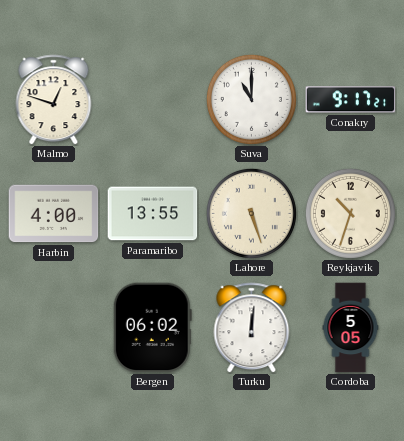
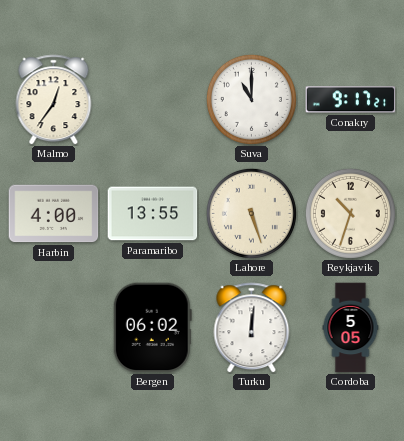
Malmo: 12:48 -> 12:36 (54, 100)
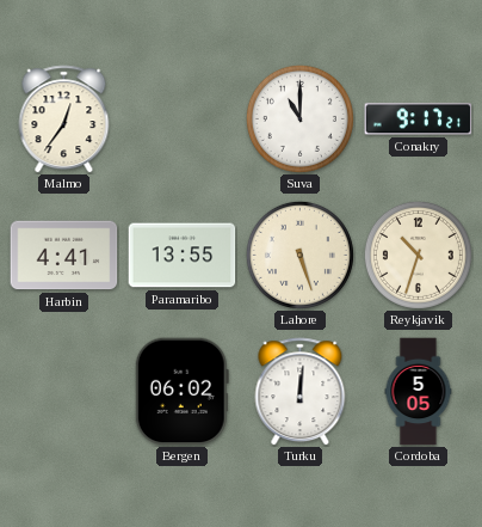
Harbin: 4:00 -> 4:41 (64, 256)
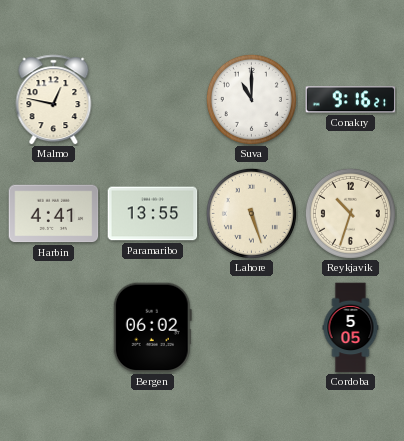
Malmo: 12:36 -> 12:47 (54, 100)
Conakry: 9:17 -> 9:16 (351, 100)
Turku: 12:01 -> none (301, 392)
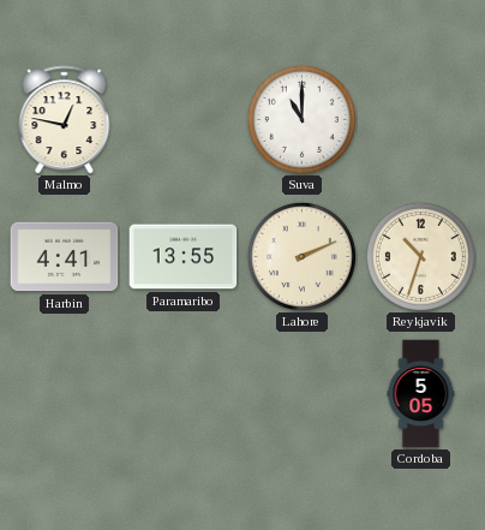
Conakry: 9:16 -> none (351, 100)
Lahore: 5:27 -> 2:11 (301, 256)
Bergen: 06:02 -> none (152, 328)
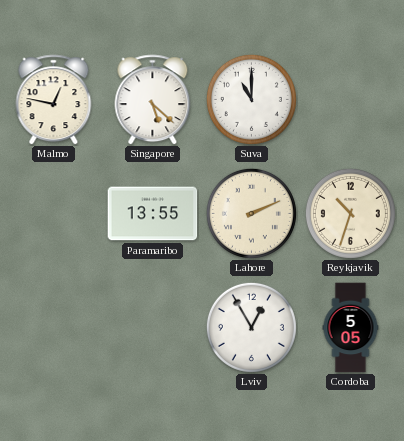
Singapore: none -> 5:22 (153, 100)
Harbin: 4:41 -> none (65, 257)
Lviv: none -> 12:55 (251, 327)
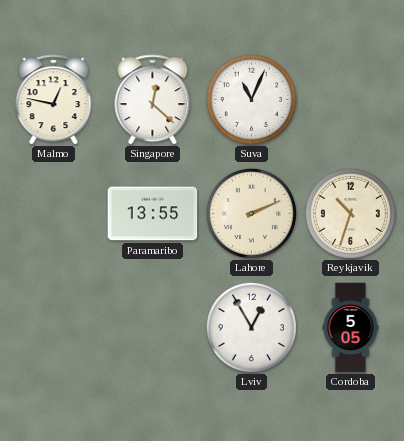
Singapore: 5:22 -> 12:22 (153, 100)
Suva: 11:00 -> 11:04 (251, 99)
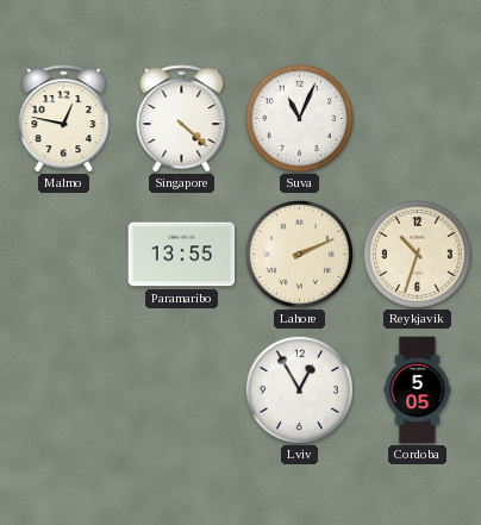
Singapore: 12:22 -> 4:22 (182, 119)
